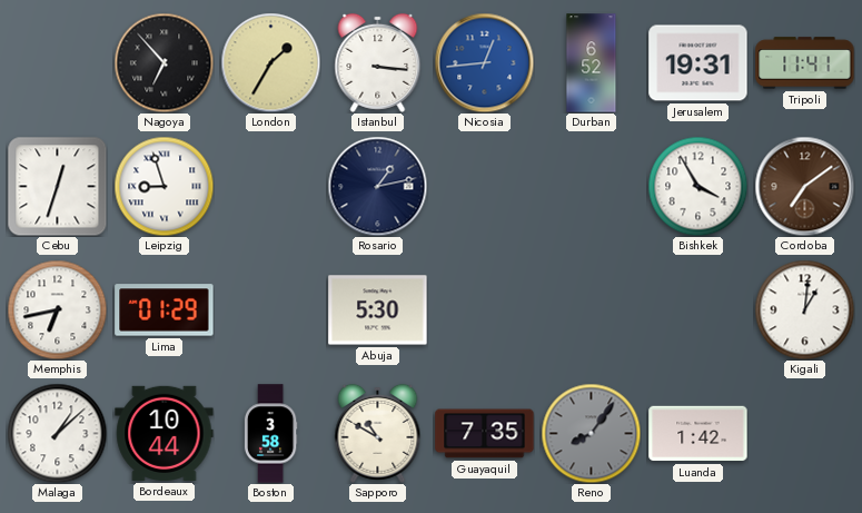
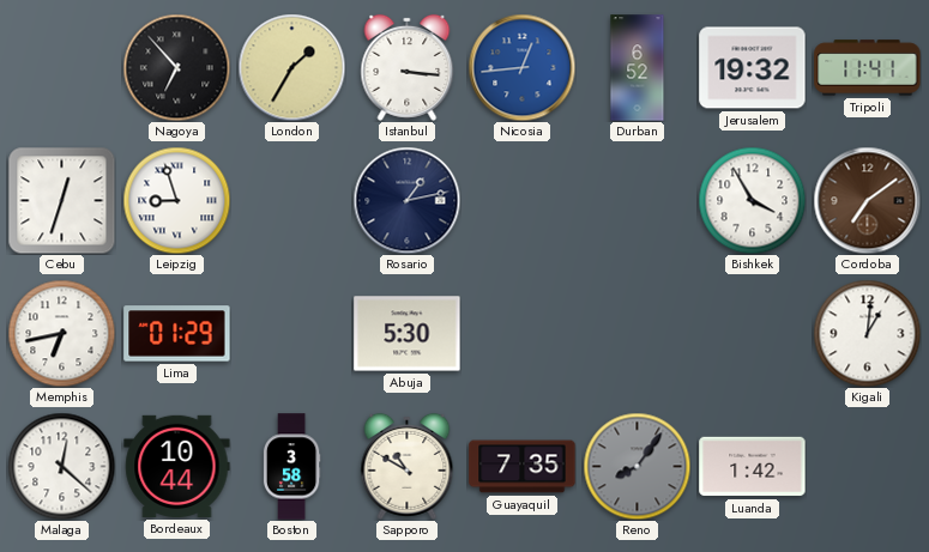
Jerusalem: 19:31 -> 19:32 (753, 68)
Malaga: 1:08 -> 12:22 (61, 466)
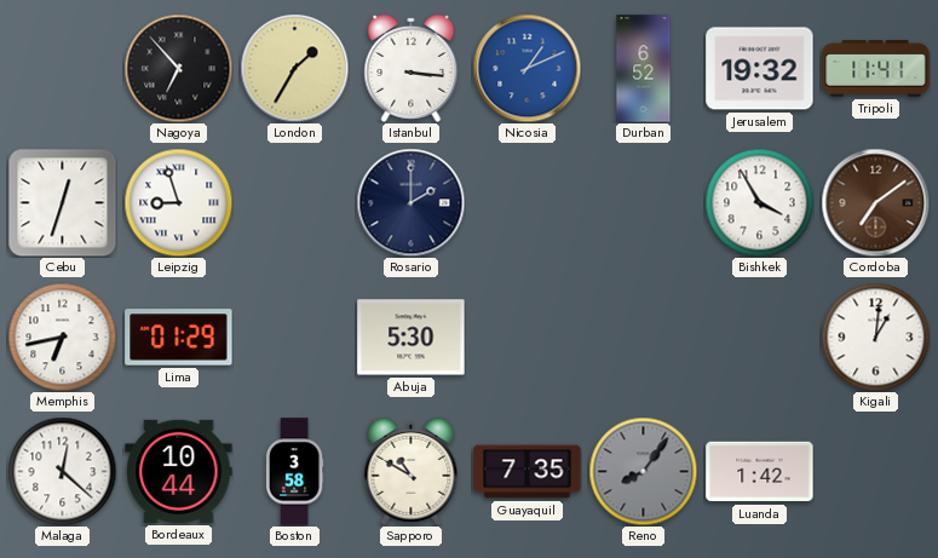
Nicosia: 12:44 -> 1:11 (526, 68)
Rosario: 1:13 -> 2:00 (410, 202)
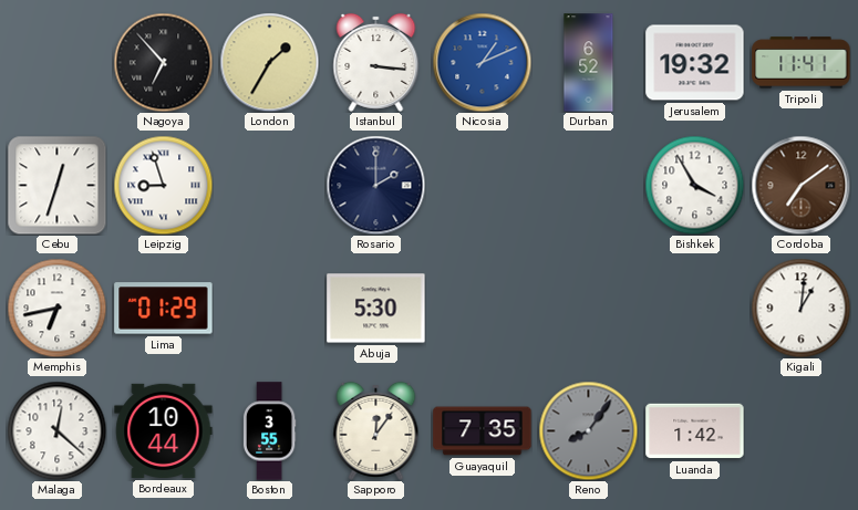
Boston: 3:58 -> 3:55 (269, 431)
Sapporo: 10:50 -> 12:06 (376, 430)
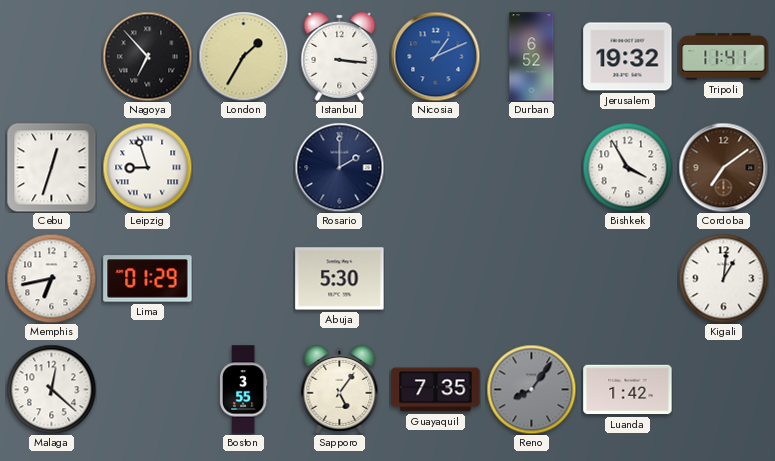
Bordeaux: 10:44 -> none (164, 430)
Sapporo: 12:06 -> 5:06 (340, 389)
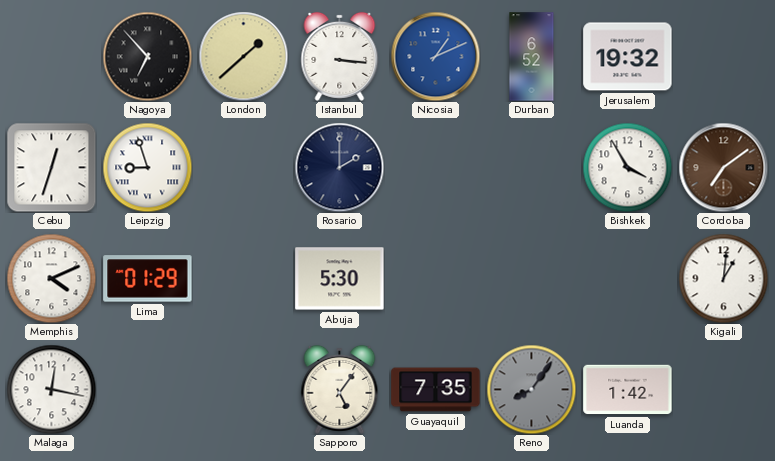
London: 1:35 -> 1:38 (243, 56)
Tripoli: 11:41 -> none (724, 57)
Memphis: 6:43 -> 4:11 (51, 278)
Malaga: 12:22 -> 12:17 (51, 389)
Boston: 3:55 -> none (243, 390)
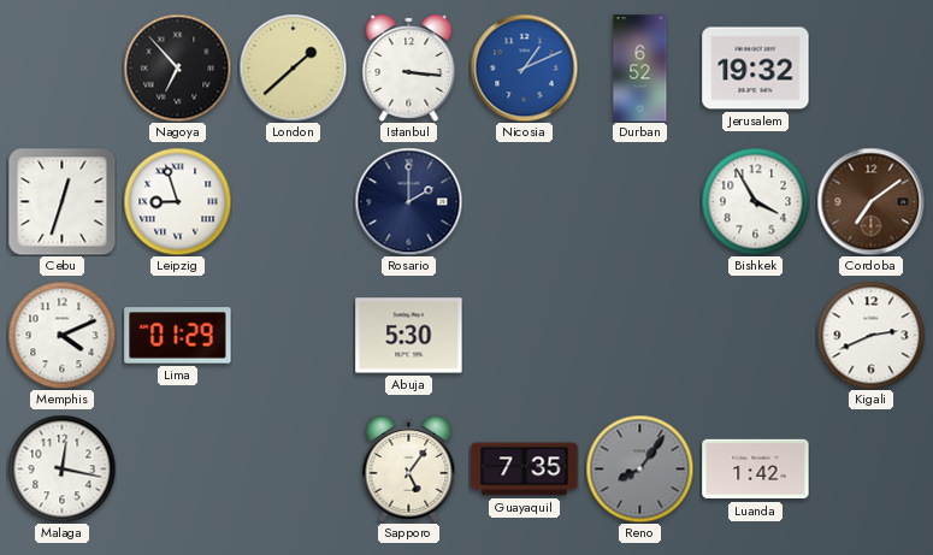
Kigali: 1:01 -> 2:41 (870, 335)
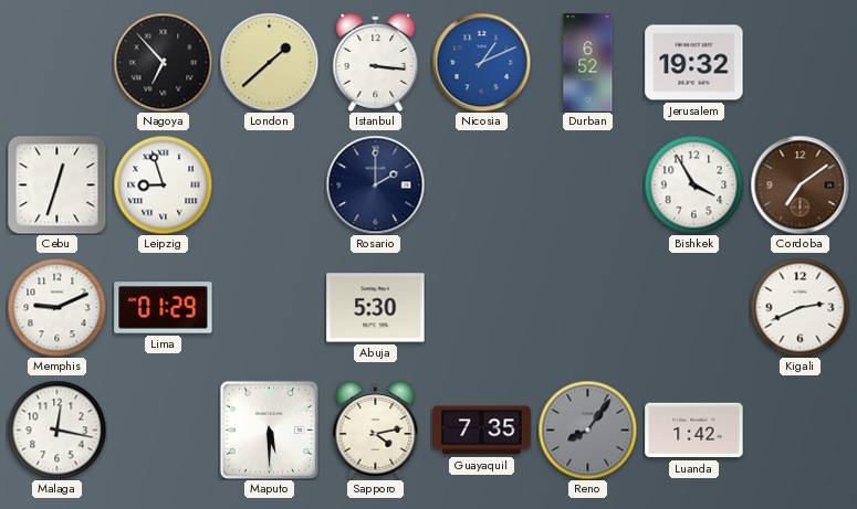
Memphis: 4:11 -> 9:11 (56, 307)
Maputo: none -> 5:30 (269, 430)
Sapporo: 5:06 -> 4:13 (376, 430)
